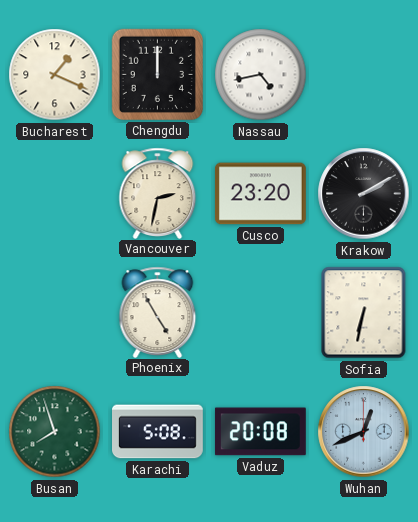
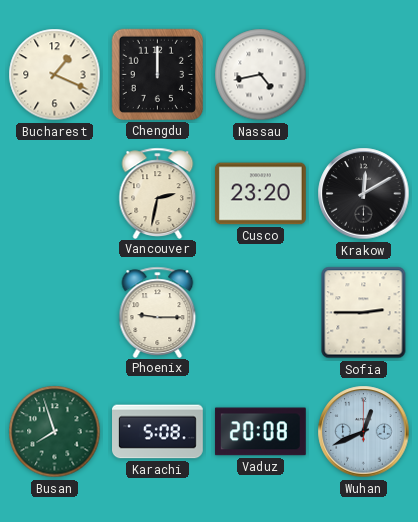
Krakow: 2:10 -> 12:10 (364, 194)
Phoenix: 4:55 -> 9:15 (158, 312)
Sofia: 6:32 -> 2:45 (364, 313)
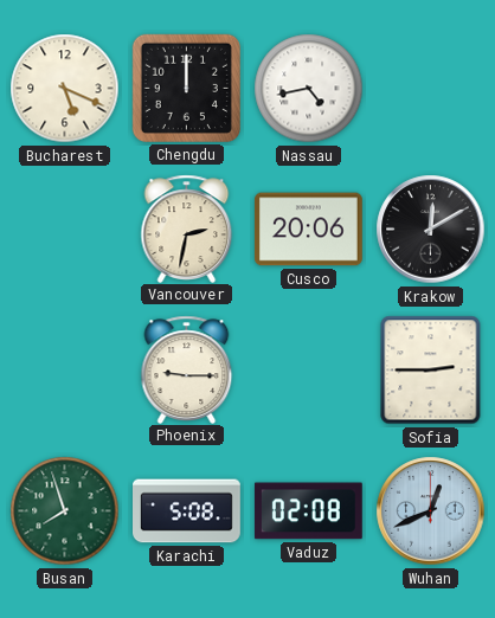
Bucharest: 1:19 -> 5:19 (65, 89)
Cusco: 23:20 -> 20:06 (308, 230)
Vaduz: 20:08 -> 02:08 (308, 511)
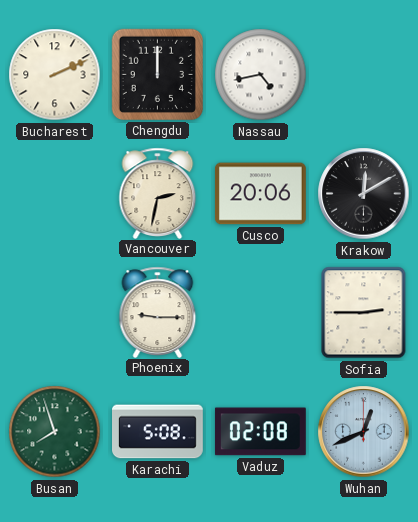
Bucharest: 5:19 -> 2:11 (55, 75)
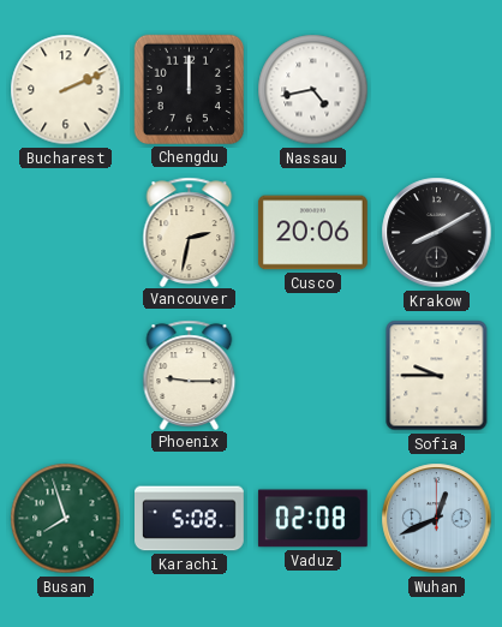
Krakow: 12:10 -> 8:10 (437, 233)
Sofia: 2:45 -> 9:45 (437, 376)
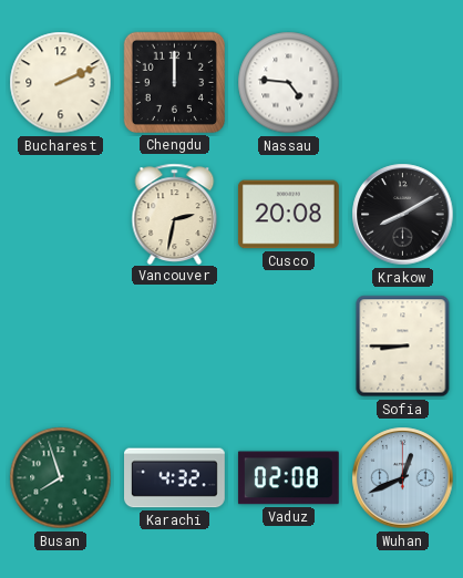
Nassau: 4:43 -> 4:46 (289, 83)
Cusco: 20:06 -> 20:08 (288, 215)
Phoenix: 9:15 -> none (190, 375)
Sofia: 9:45 -> 8:45 (403, 347)
Karachi: 5:08 -> 4:32 (175, 478)
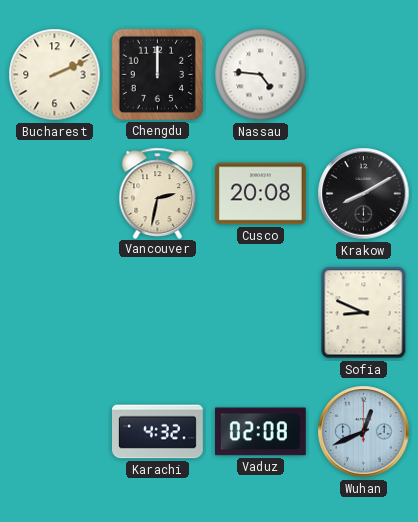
Sofia: 8:45 -> 8:49 (364, 313)
Busan: 7:57 -> none (61, 478)
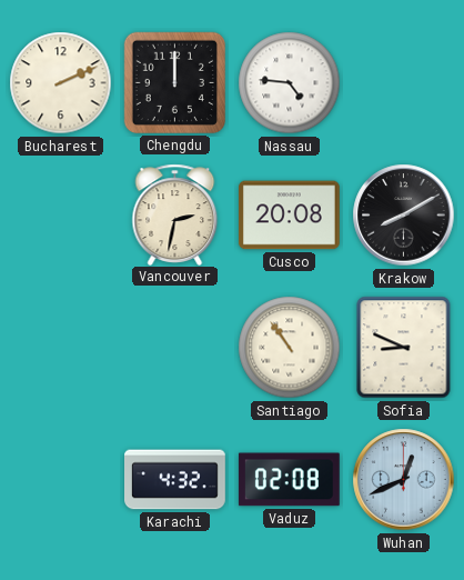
Santiago: none -> 10:54 (290, 348)
